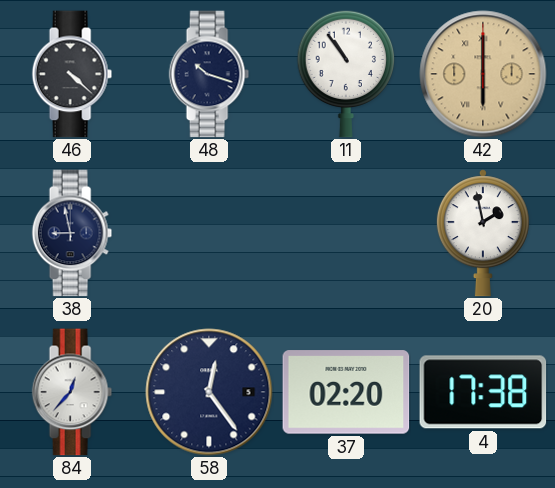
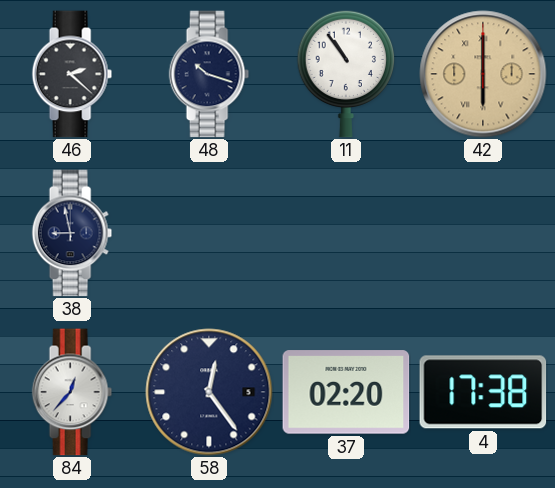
46: 4:22 -> 2:22 (72, 74)
20: 1:58 -> none (483, 233)
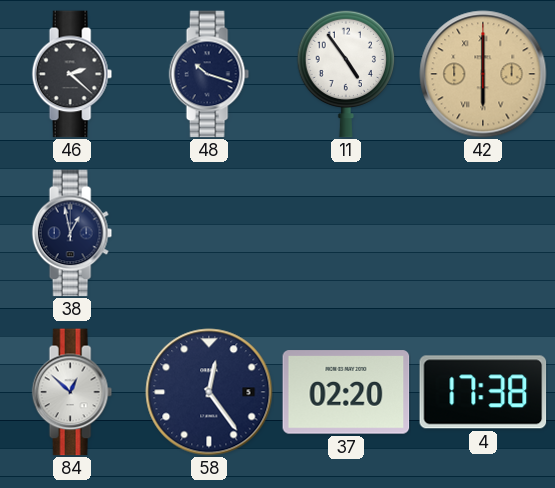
11: 10:54 -> 4:54 (345, 74)
38: 8:58 -> 12:58 (72, 233)
84: 12:37 -> 12:52 (72, 392)
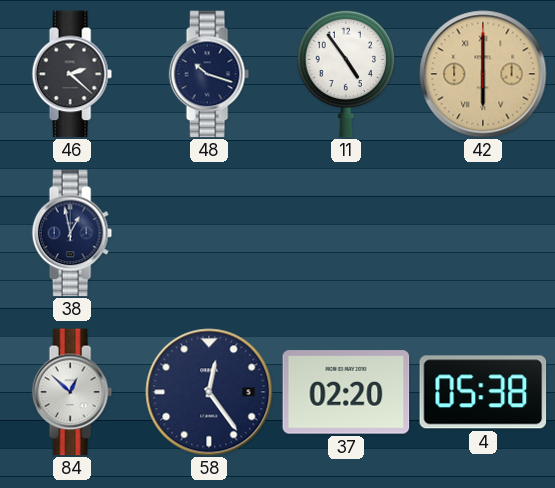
4: 17:38 -> 05:38 (483, 392)
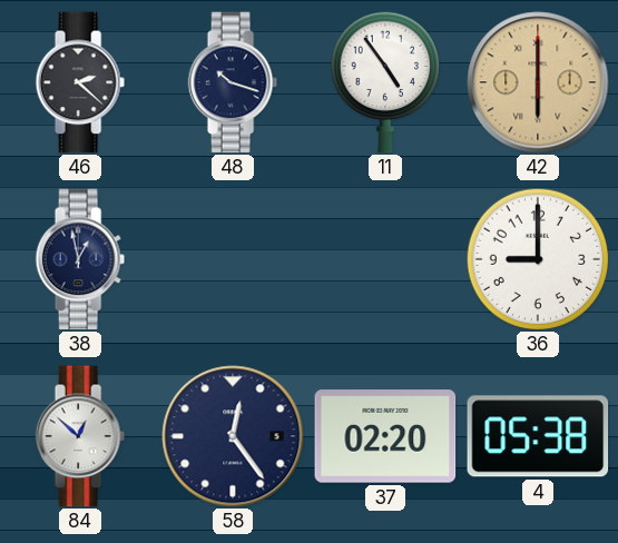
36: none -> 9:00 (538, 259)
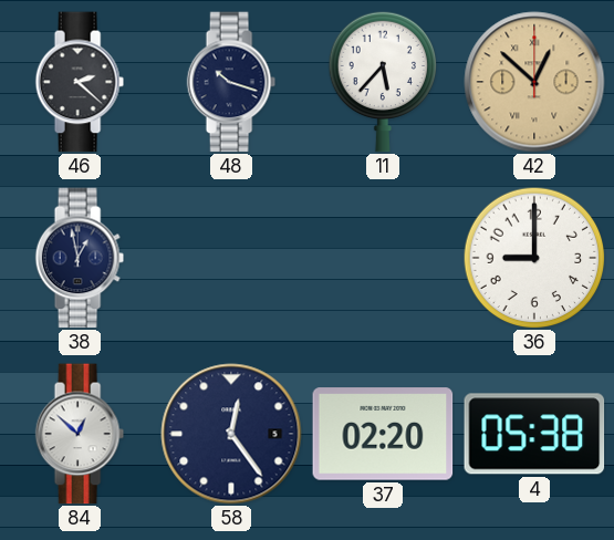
11: 4:54 -> 5:37 (382, 82)
42: 6:00 -> 12:52 (534, 82)
